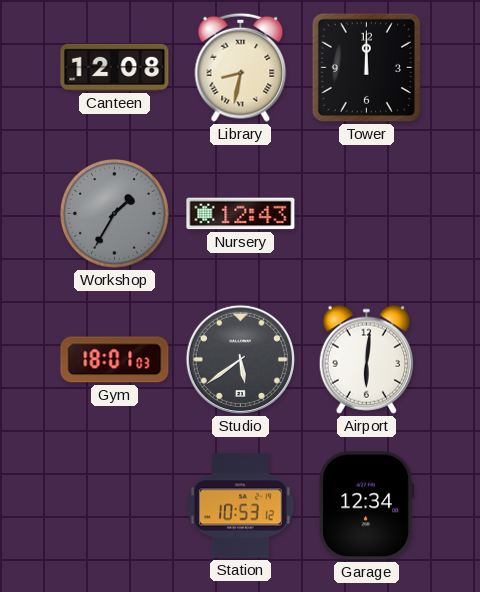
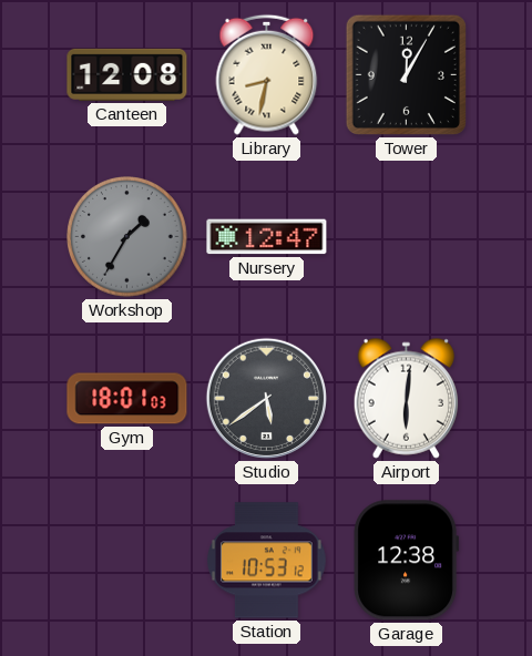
Tower: 12:00 -> 12:05 (406, 74)
Nursery: 12:43 -> 12:47 (267, 237)
Garage: 12:34 -> 12:38 (407, 561)
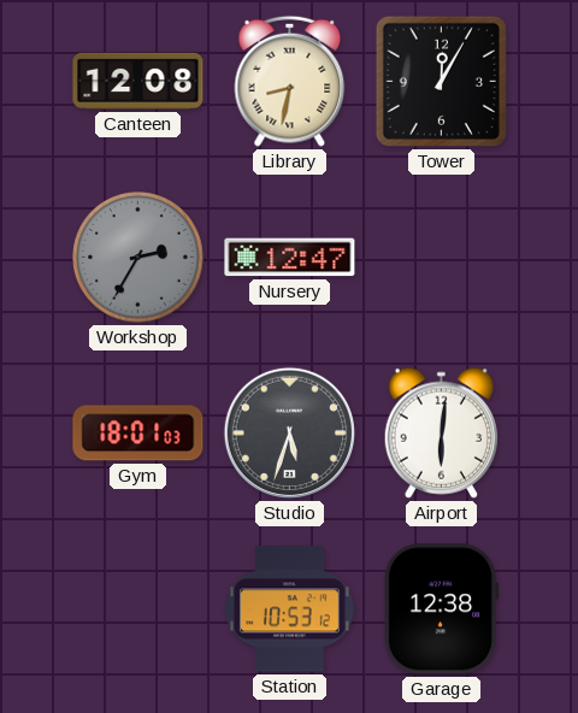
Workshop: 1:35 -> 2:35 (138, 258)
Studio: 5:39 -> 5:33 (289, 432)
